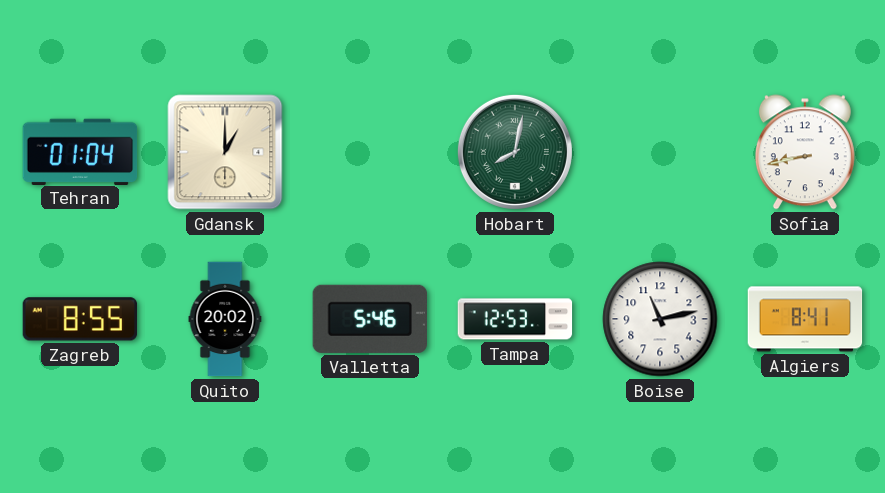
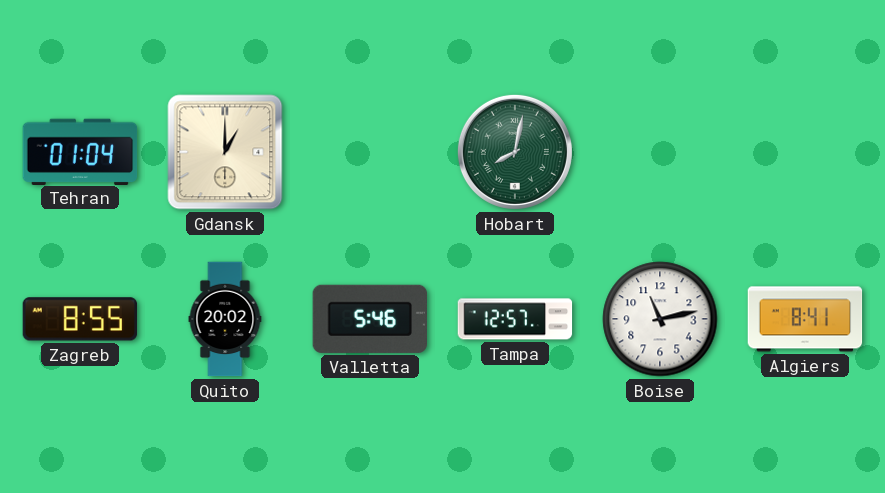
Sofia: 8:43 -> none (805, 152)
Tampa: 12:53 -> 12:57 (515, 319)
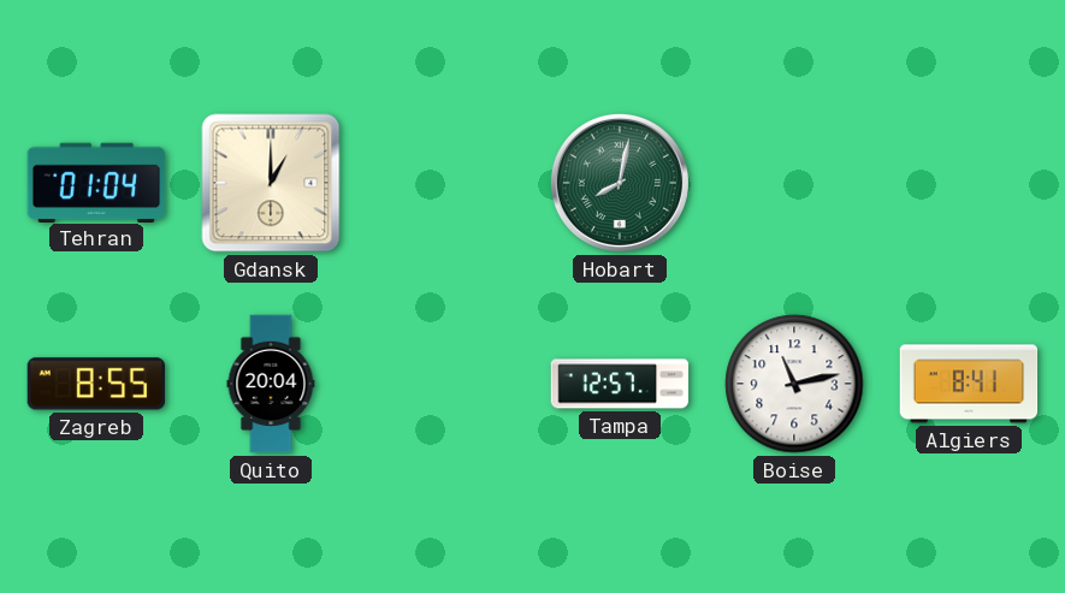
Quito: 20:02 -> 20:04 (271, 384)
Valletta: 5:46 -> none (369, 319)
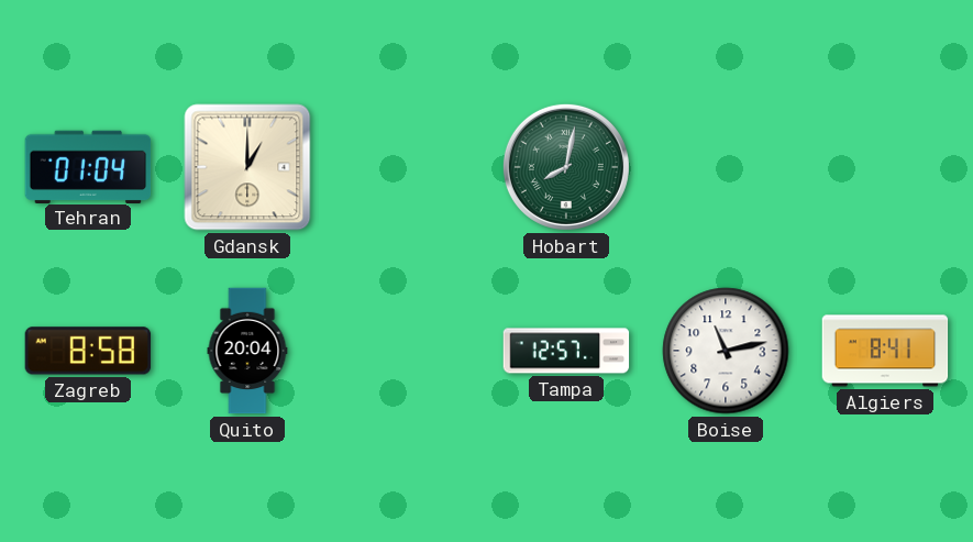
Zagreb: 8:55 -> 8:58 (88, 351)
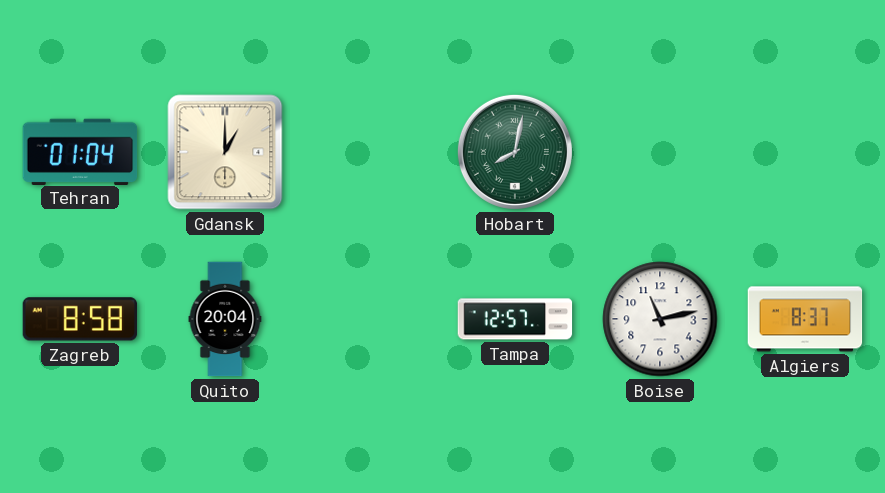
Algiers: 8:41 -> 8:37 (805, 319)
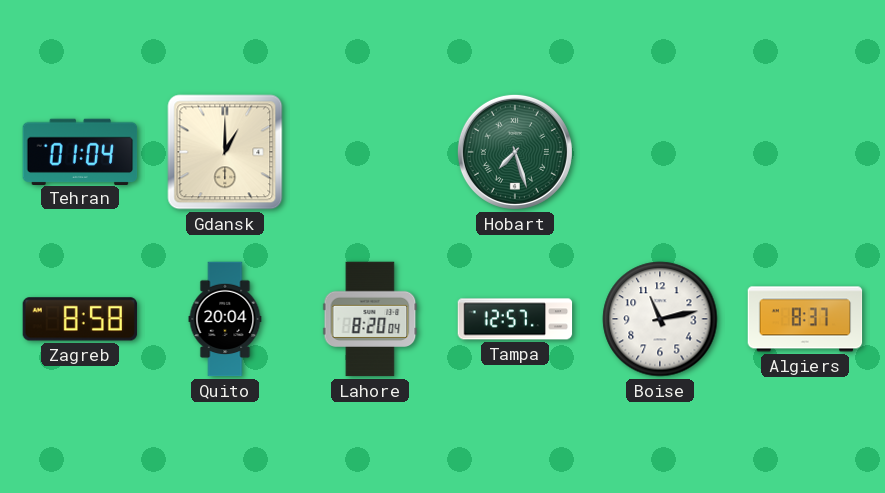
Hobart: 8:02 -> 7:27 (515, 152)
Lahore: none -> 8:20 (370, 319)
